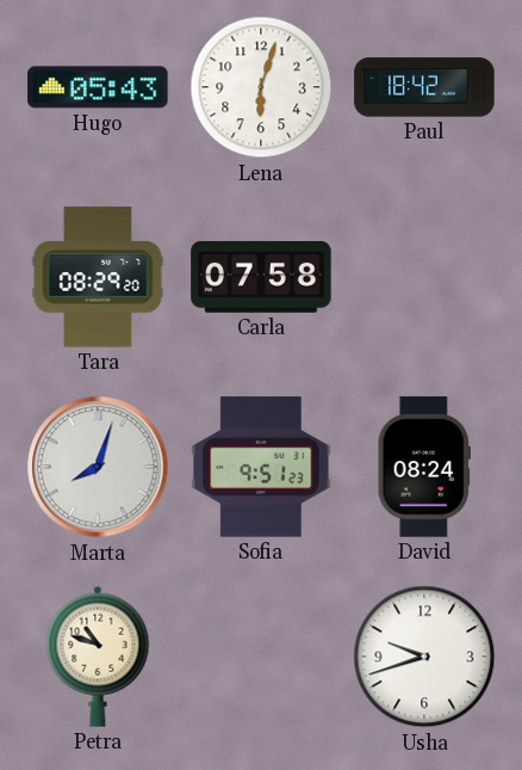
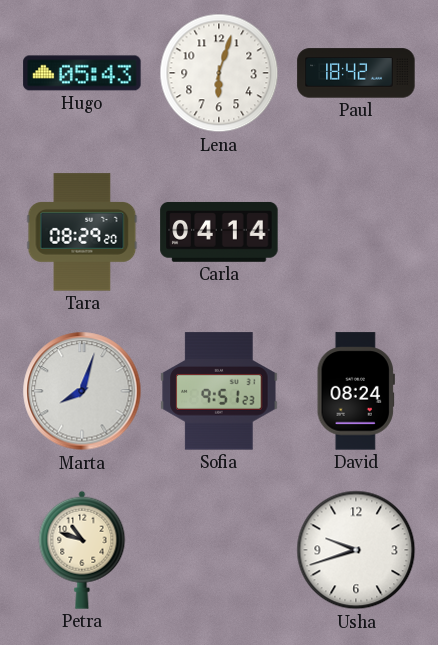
Carla: 07:58 -> 04:14 (219, 232)
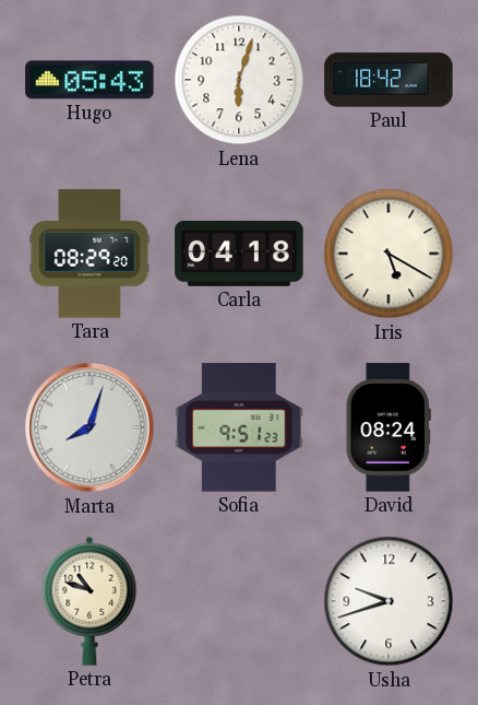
Carla: 04:14 -> 04:18 (239, 254)
Iris: none -> 5:20 (389, 254)
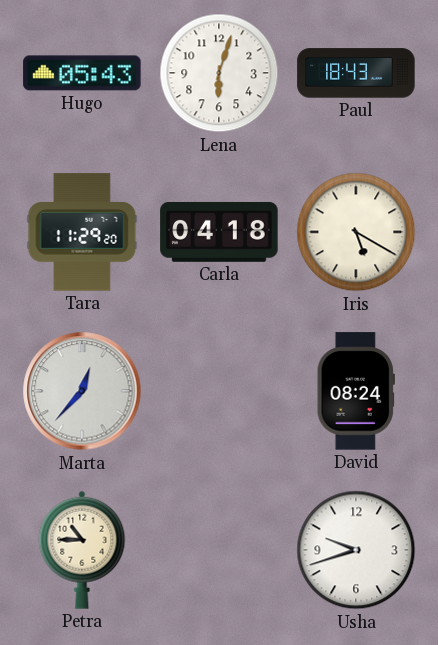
Paul: 18:42 -> 18:43 (356, 73)
Tara: 08:29 -> 11:29 (82, 232)
Marta: 8:03 -> 12:37 (82, 391)
Sofia: 9:51 -> none (239, 427)
Petra: 10:48 -> 10:45 (82, 550)
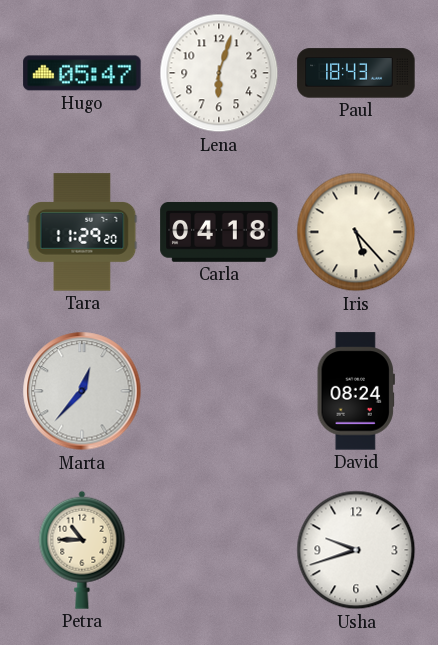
Hugo: 05:43 -> 05:47 (82, 73)
Iris: 5:20 -> 5:23 (356, 232)
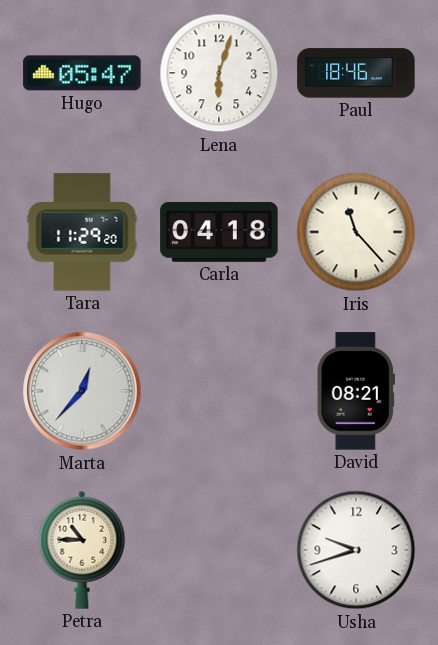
Paul: 18:43 -> 18:46 (356, 73)
Iris: 5:23 -> 11:23 (356, 232)
David: 08:24 -> 08:21 (356, 391)
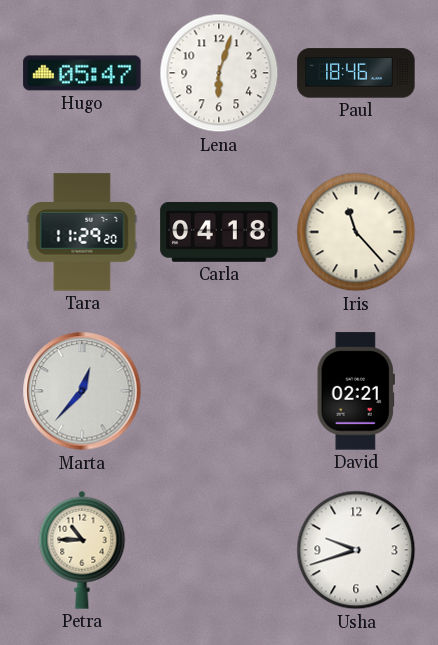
David: 08:21 -> 02:21 (356, 391)
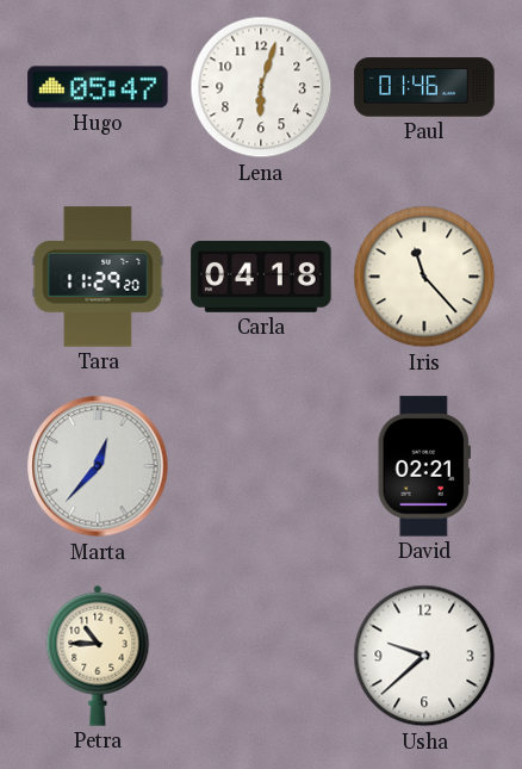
Paul: 18:46 -> 01:46 (424, 87)
Usha: 9:42 -> 9:38 (424, 656)
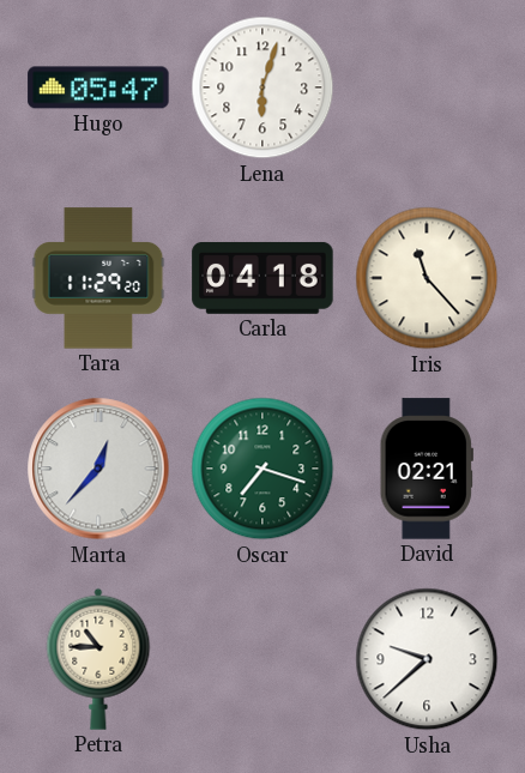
Paul: 01:46 -> none (424, 87)
Oscar: none -> 7:18 (262, 469)
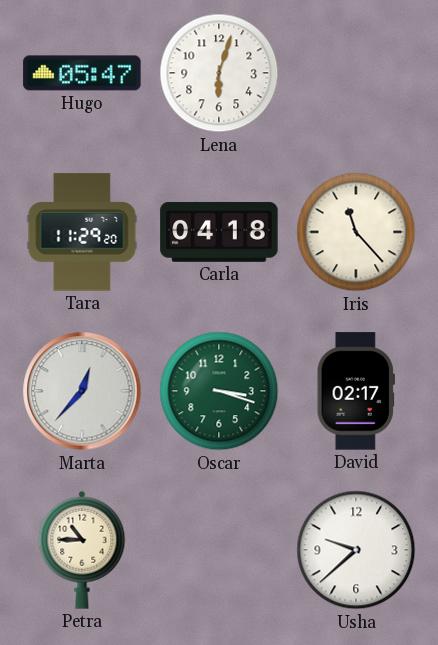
Oscar: 7:18 -> 3:18 (219, 391)
David: 02:21 -> 02:17 (356, 391)
